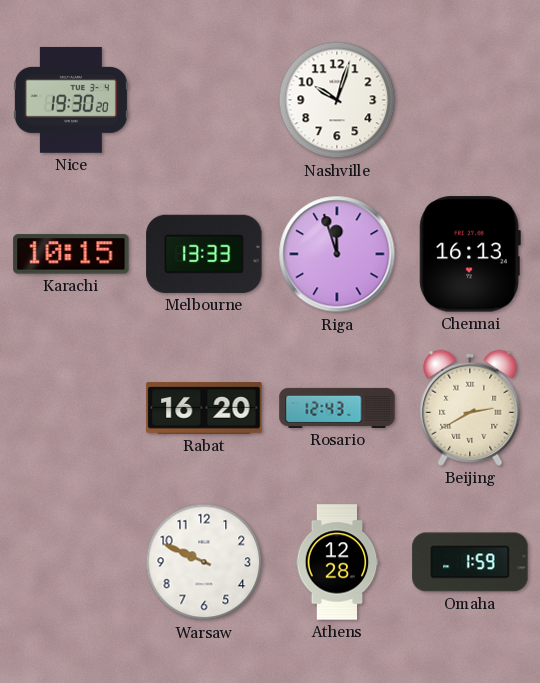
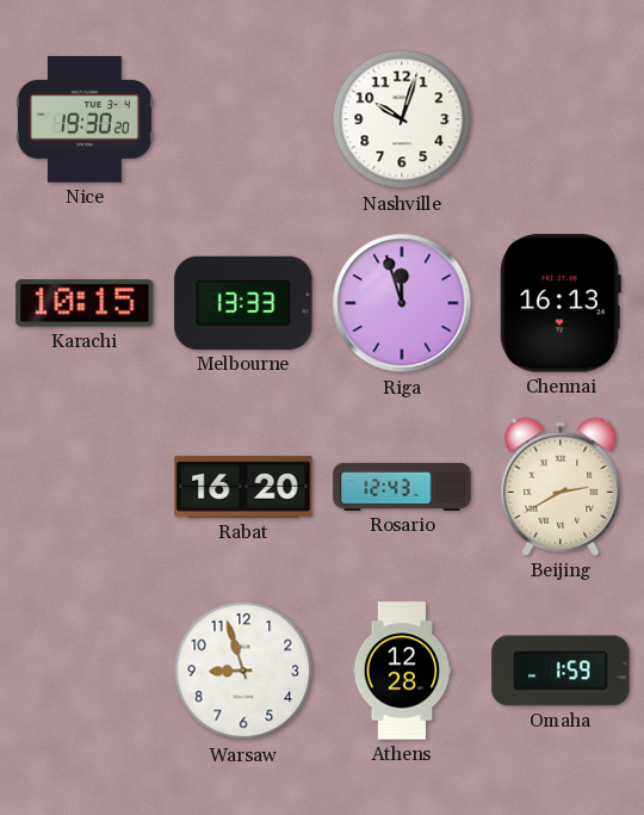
Warsaw: 9:49 -> 8:57 (243, 671)
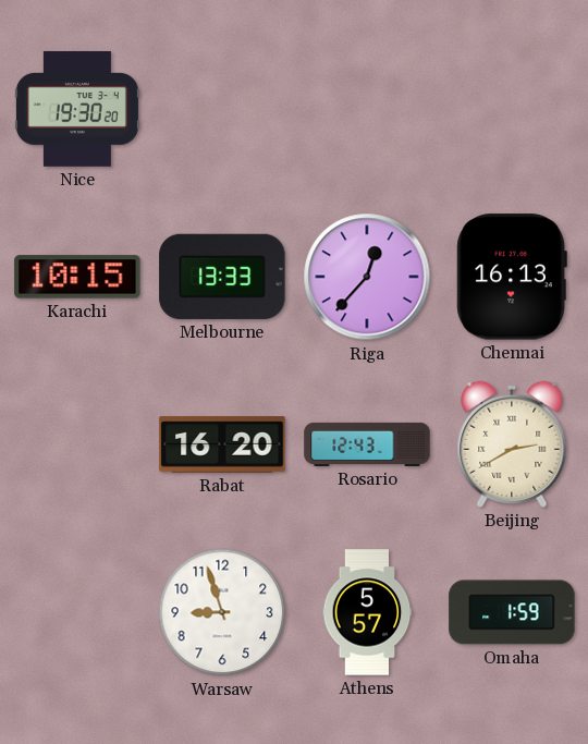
Nashville: 10:03 -> none (402, 119)
Riga: 11:57 -> 12:37 (367, 277)
Athens: 12:28 -> 5:57 (367, 612)
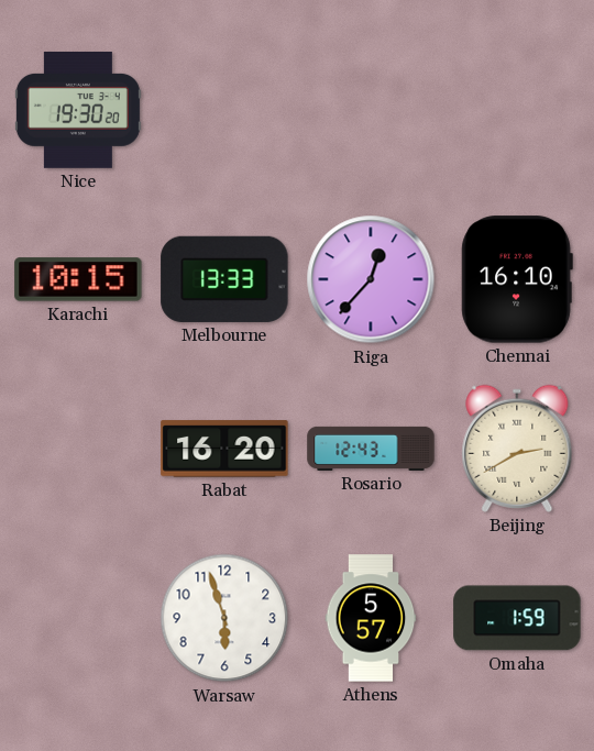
Chennai: 16:13 -> 16:10 (517, 279)
Warsaw: 8:57 -> 5:57 (224, 618)
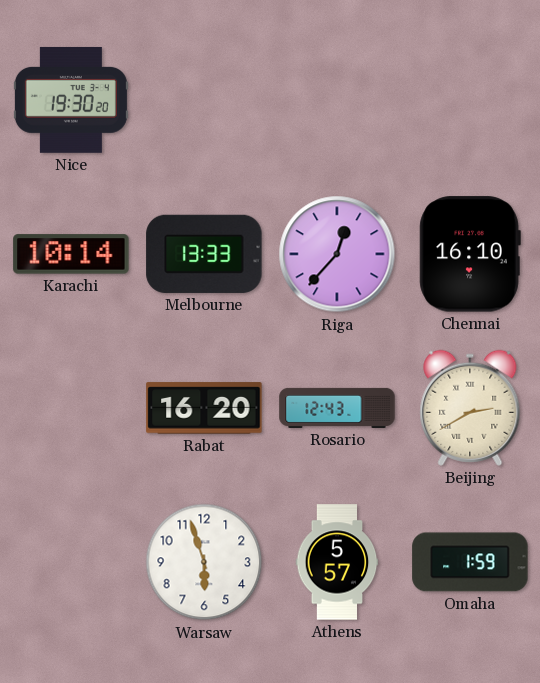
Karachi: 10:15 -> 10:14 (71, 254)
